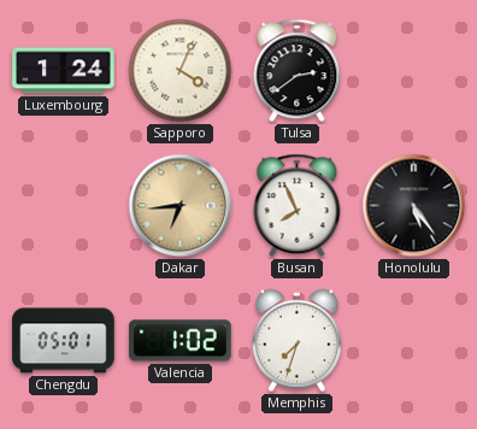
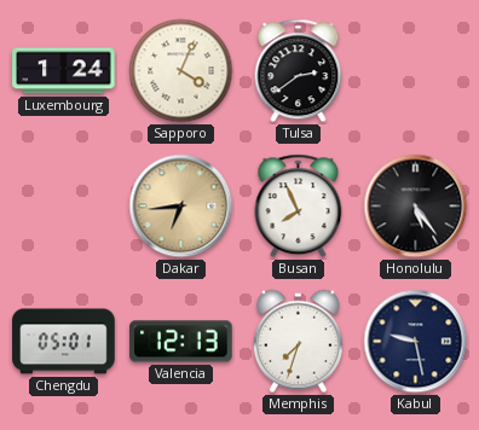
Valencia: 1:02 -> 12:13 (181, 342)
Kabul: none -> 9:28 (416, 342)
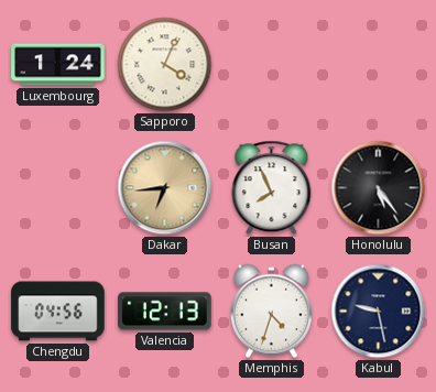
Tulsa: 2:39 -> none (299, 71)
Chengdu: 05:01 -> 04:56 (58, 312)
Memphis: 7:33 -> 4:33 (271, 312)
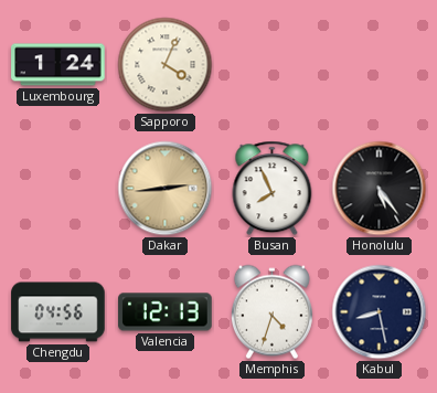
Dakar: 6:44 -> 2:44 (166, 189)
Kabul: 9:28 -> 8:28 (380, 312)
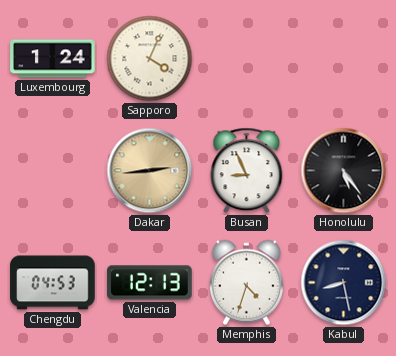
Busan: 7:56 -> 8:56 (247, 171)
Chengdu: 04:56 -> 04:53 (53, 283)
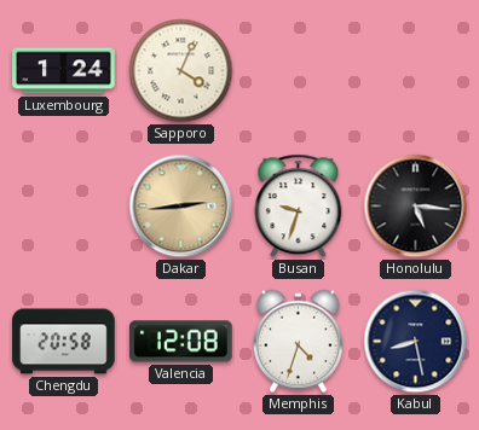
Busan: 8:56 -> 9:33 (299, 207)
Honolulu: 5:24 -> 5:16 (416, 207)
Chengdu: 04:53 -> 20:58 (64, 342)
Valencia: 12:13 -> 12:08 (181, 342)
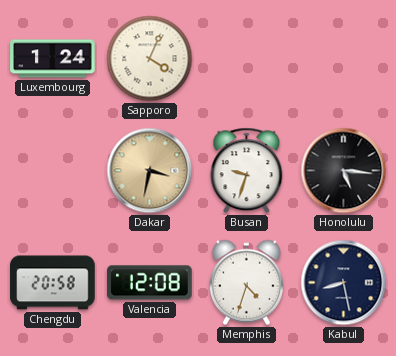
Dakar: 2:44 -> 3:32 (150, 171)
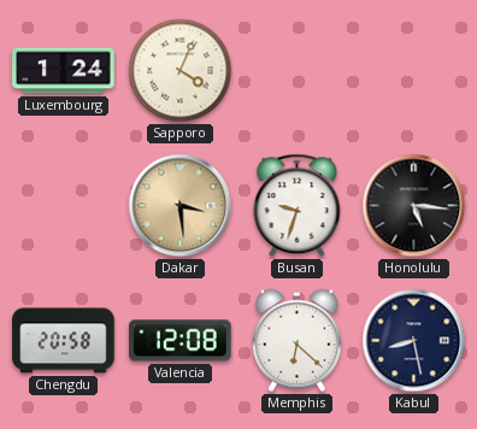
Dakar: 3:32 -> 3:29 (181, 206)
Memphis: 4:33 -> 6:22 (296, 341)
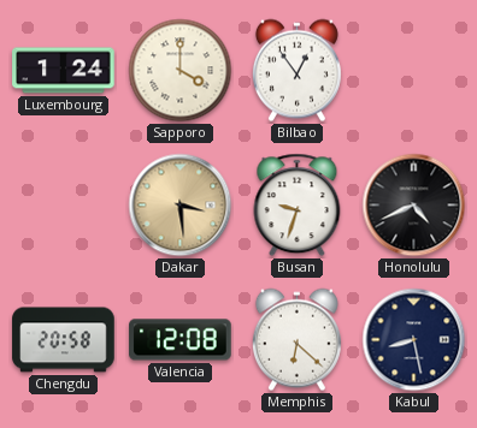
Sapporo: 4:04 -> 4:00 (181, 71)
Bilbao: none -> 12:54 (296, 71)
Honolulu: 5:16 -> 4:41 (414, 206)
